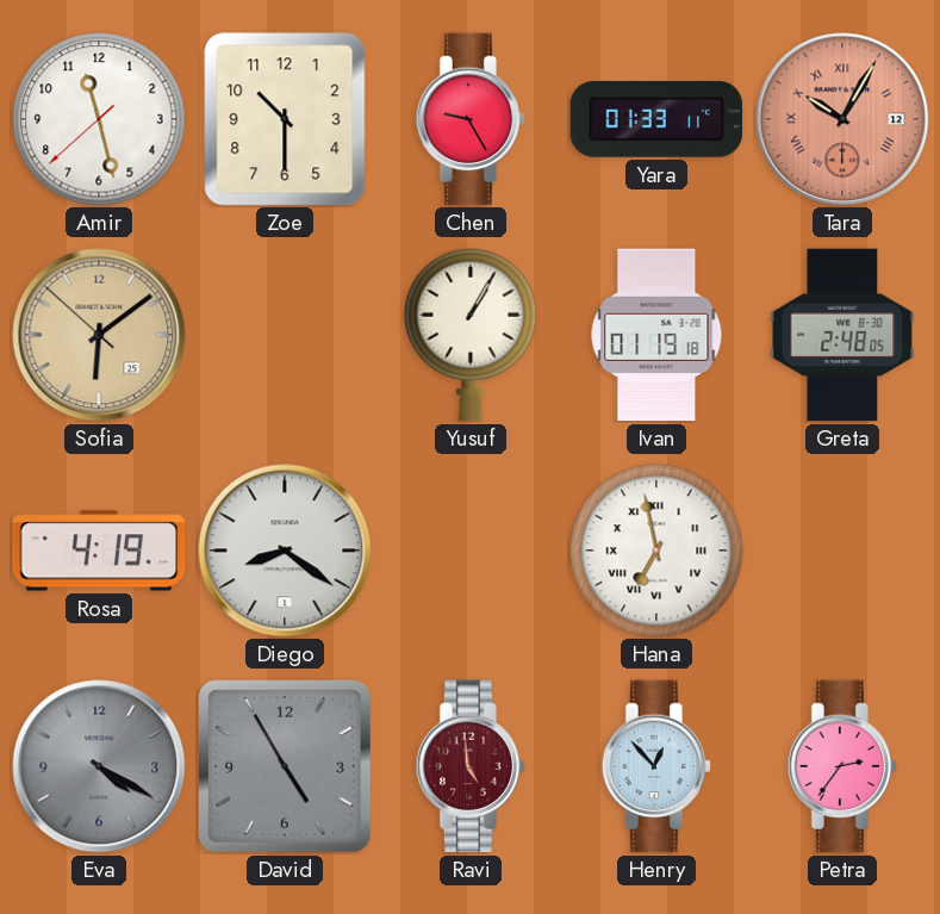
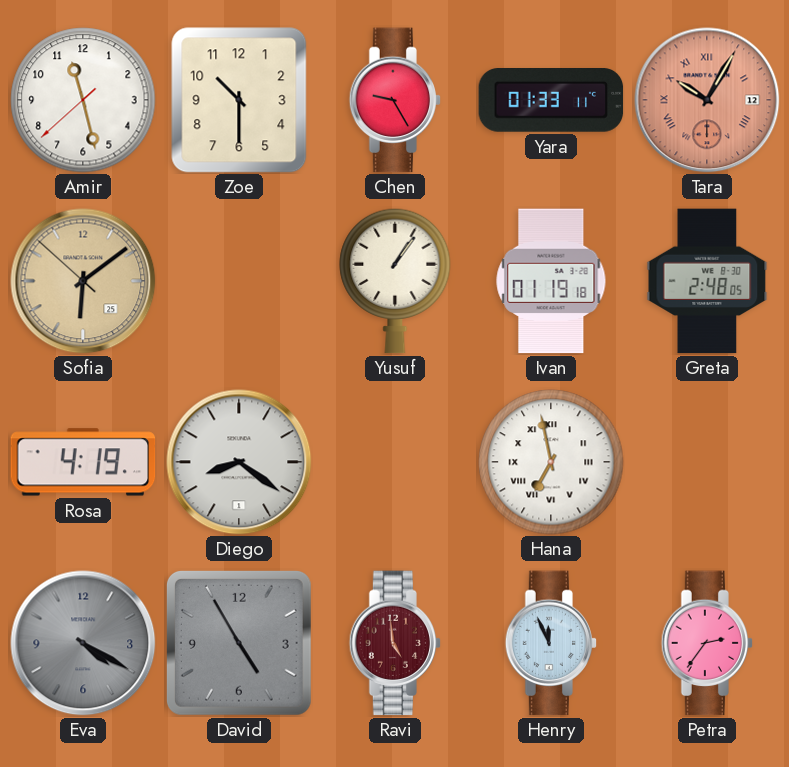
Yusuf: 1:05 -> 1:06 (395, 281)
Henry: 12:53 -> 11:56 (551, 643)
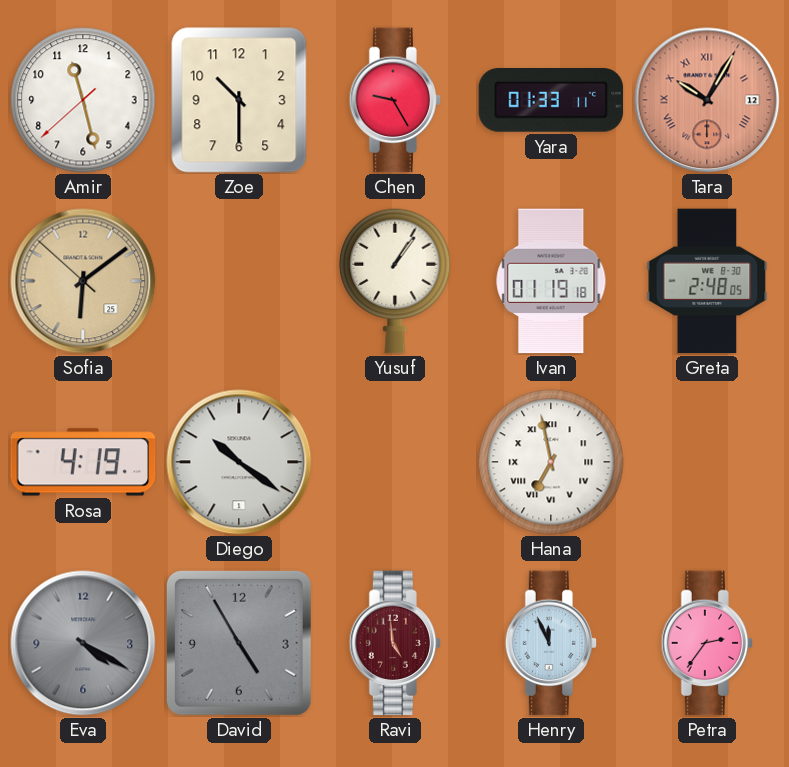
Diego: 8:21 -> 10:21 (239, 462)
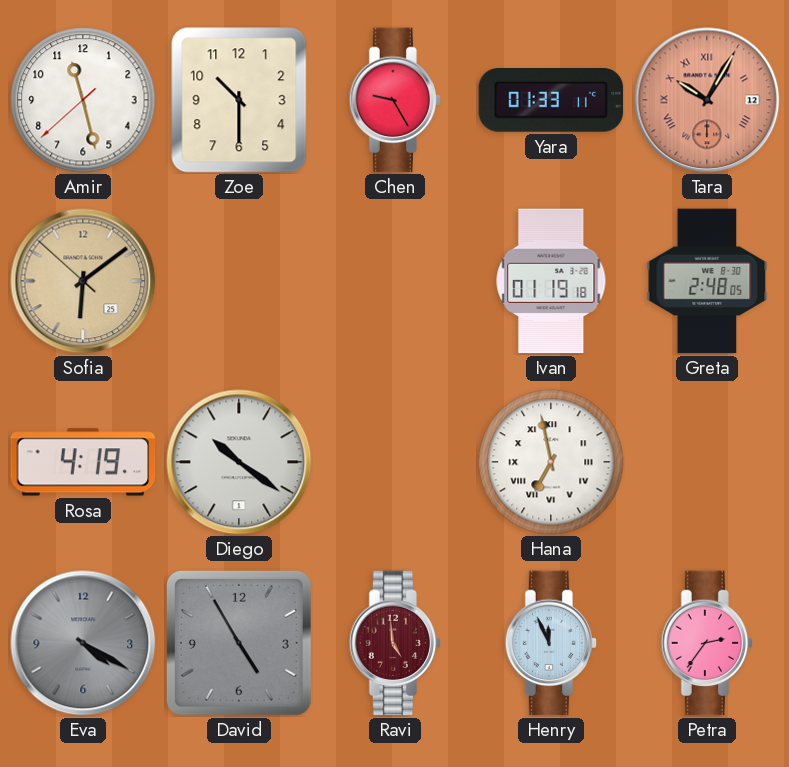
Yusuf: 1:06 -> none (395, 281)
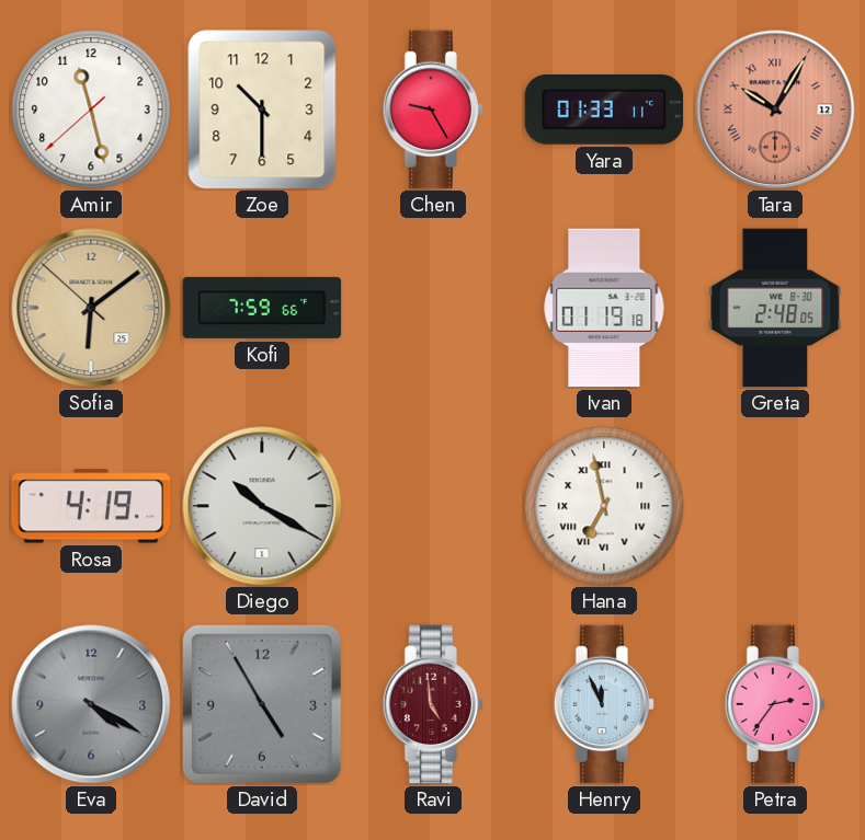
Kofi: none -> 7:59 (262, 308)
Diego: 10:21 -> 10:20 (262, 506)
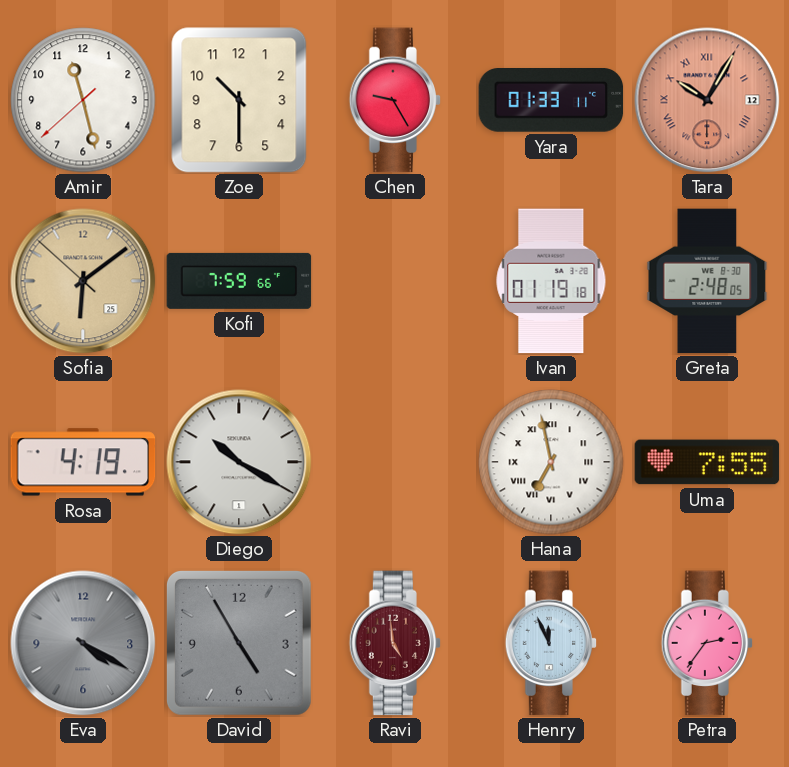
Uma: none -> 7:55 (707, 462)
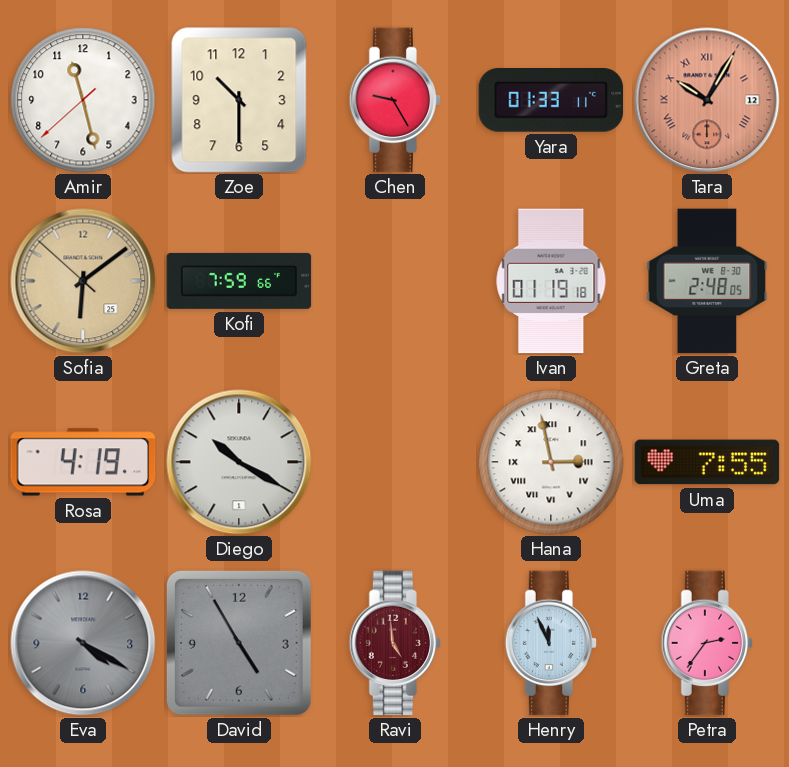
Hana: 6:58 -> 2:58 (551, 462)
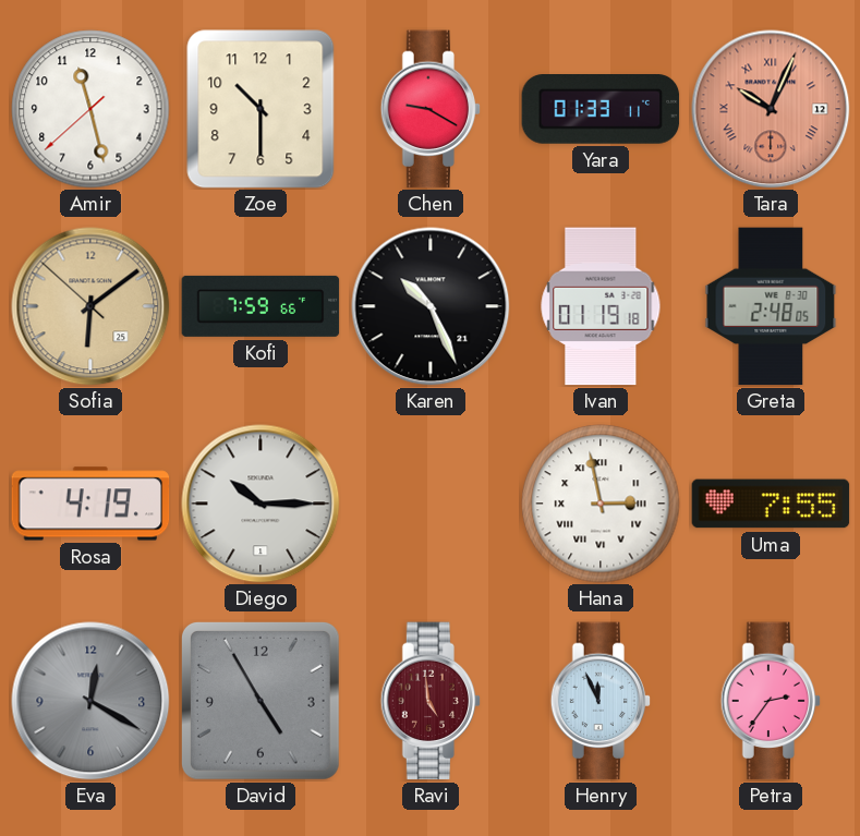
Chen: 9:25 -> 9:20 (431, 109)
Tara: 10:05 -> 10:04 (771, 109)
Karen: none -> 10:26 (431, 306)
Diego: 10:20 -> 10:15 (261, 504)
Eva: 4:20 -> 12:20 (90, 701)
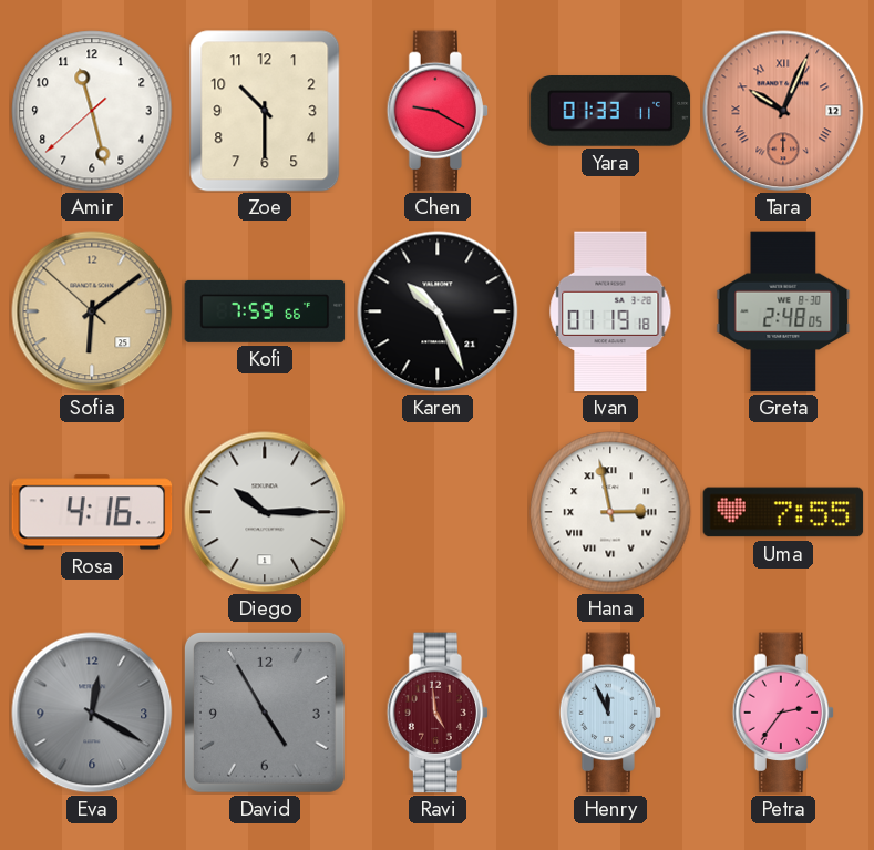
Rosa: 4:19 -> 4:16 (92, 512)
